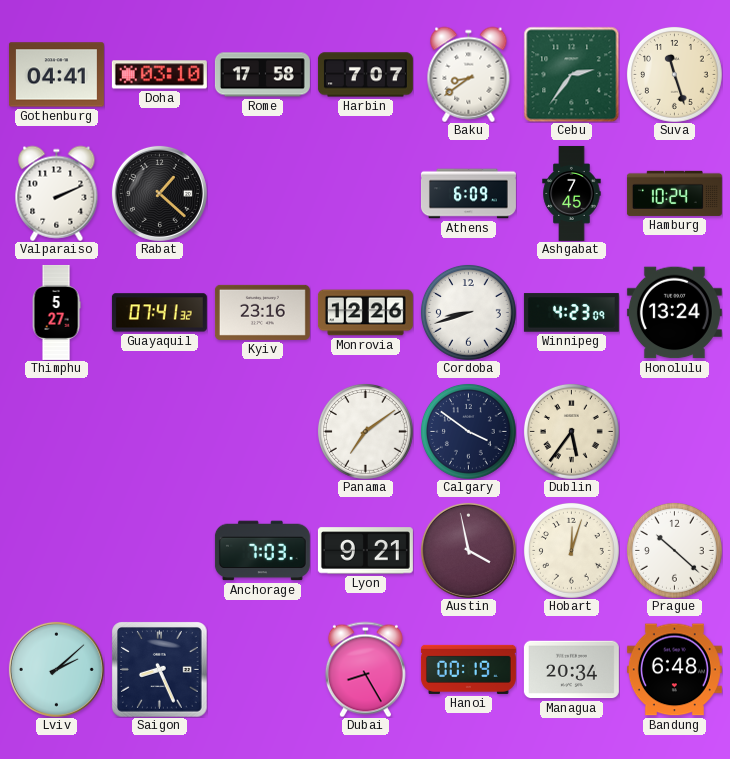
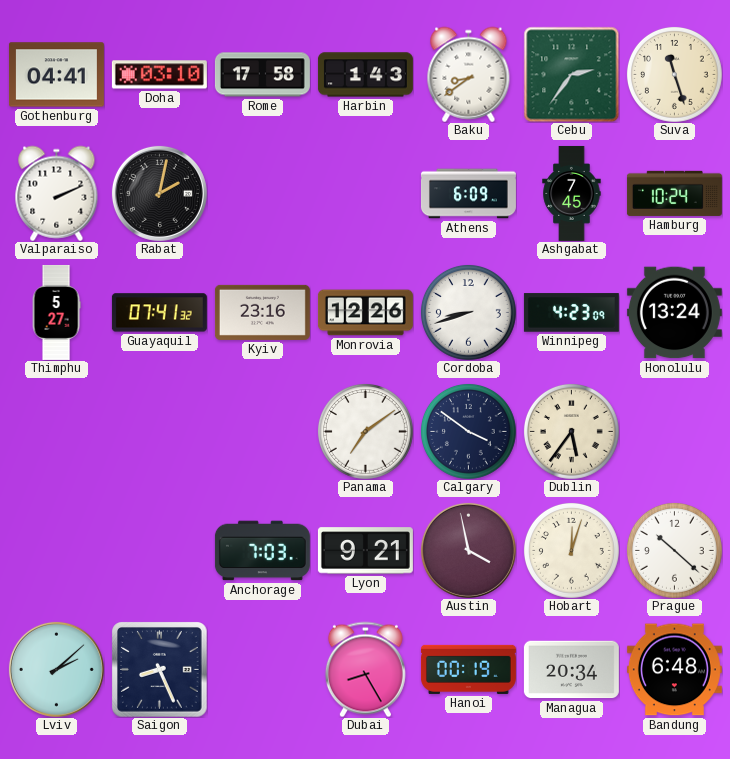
Harbin: 7:07 -> 1:43 (365, 75)
Rabat: 1:22 -> 2:02 (159, 193)
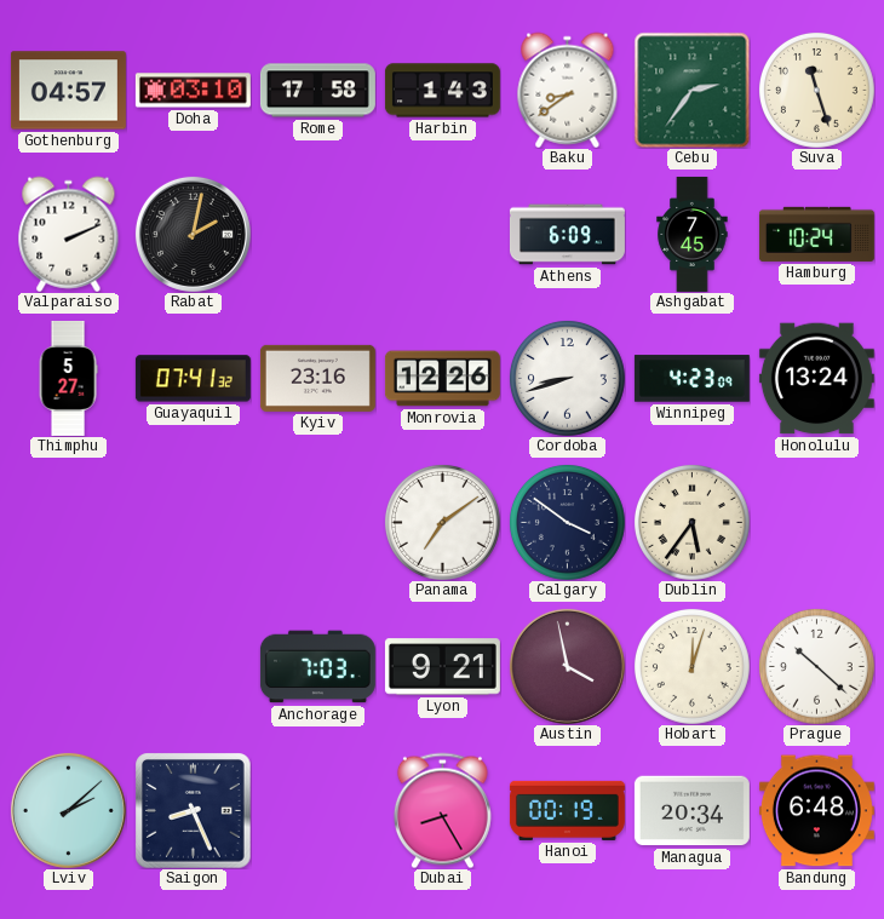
Gothenburg: 04:41 -> 04:57 (68, 91)
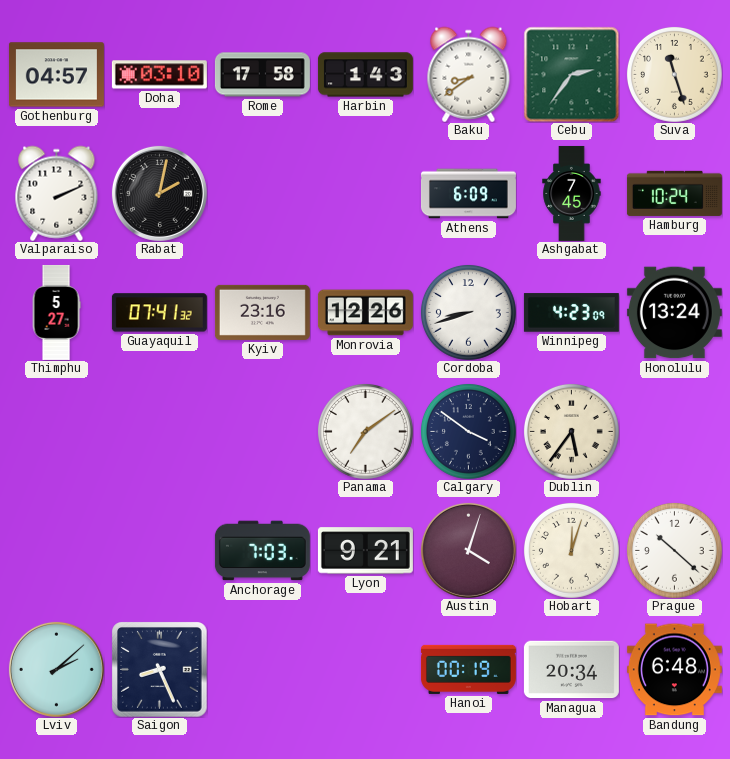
Austin: 3:58 -> 4:03 (468, 550)
Dubai: 8:25 -> none (442, 810)
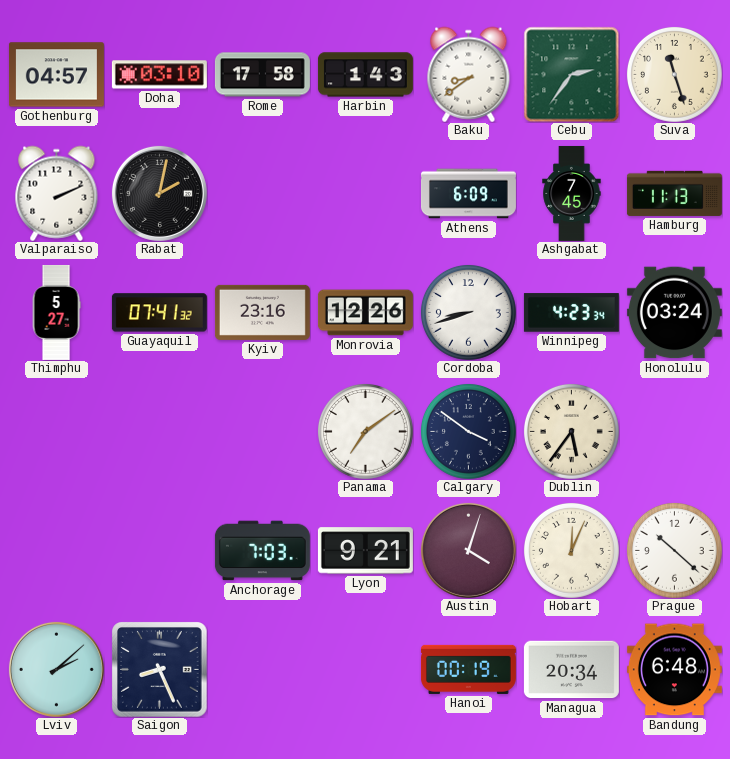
Hamburg: 10:24 -> 11:13 (674, 193)
Winnipeg: 4:23:09 -> 4:23:34 (571, 313)
Honolulu: 13:24 -> 03:24 (674, 313)
Hobart: 12:03 -> 12:04 (571, 550)
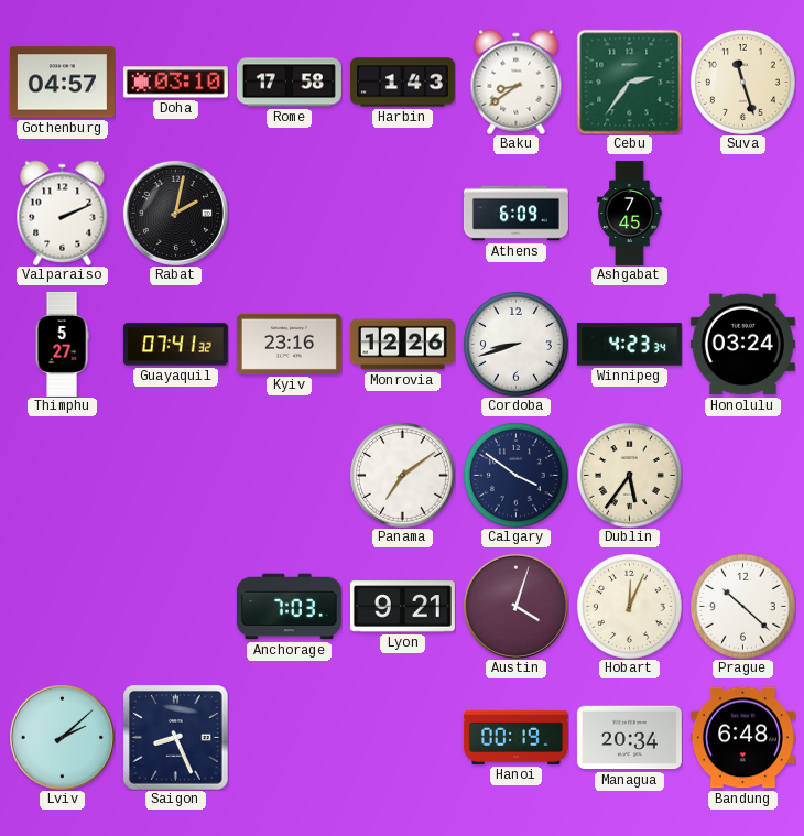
Hamburg: 11:13 -> none (674, 193)
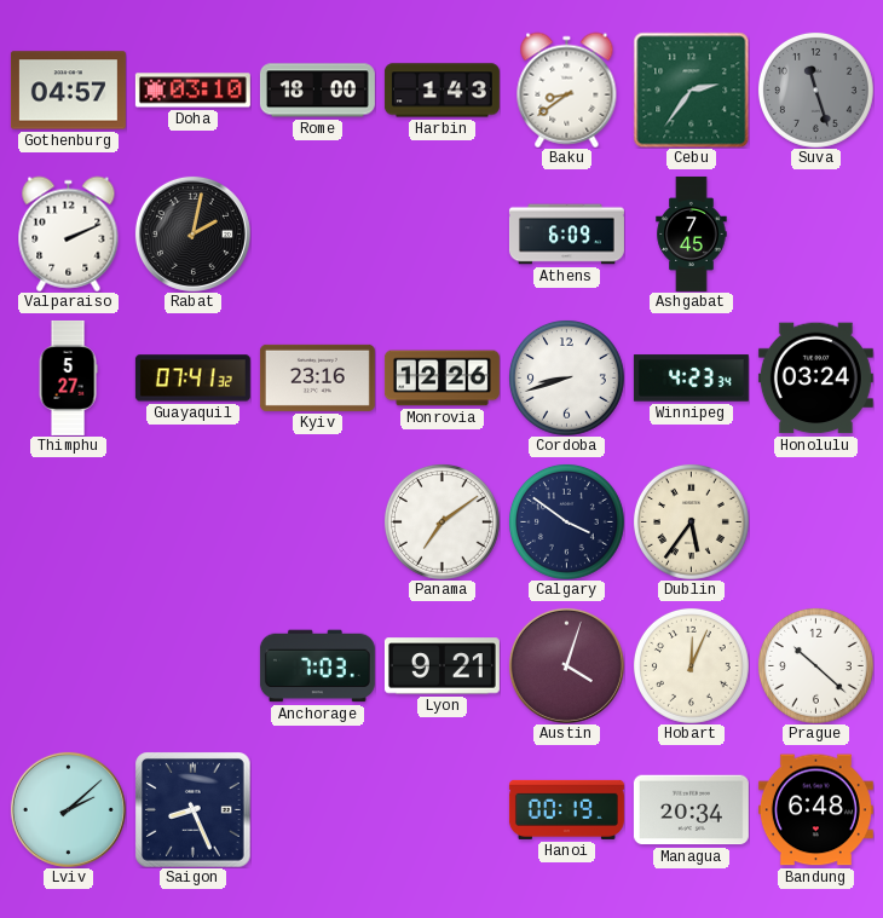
Rome: 17:58 -> 18:00 (317, 91)
Suva dial: cream -> grey (815, 90)
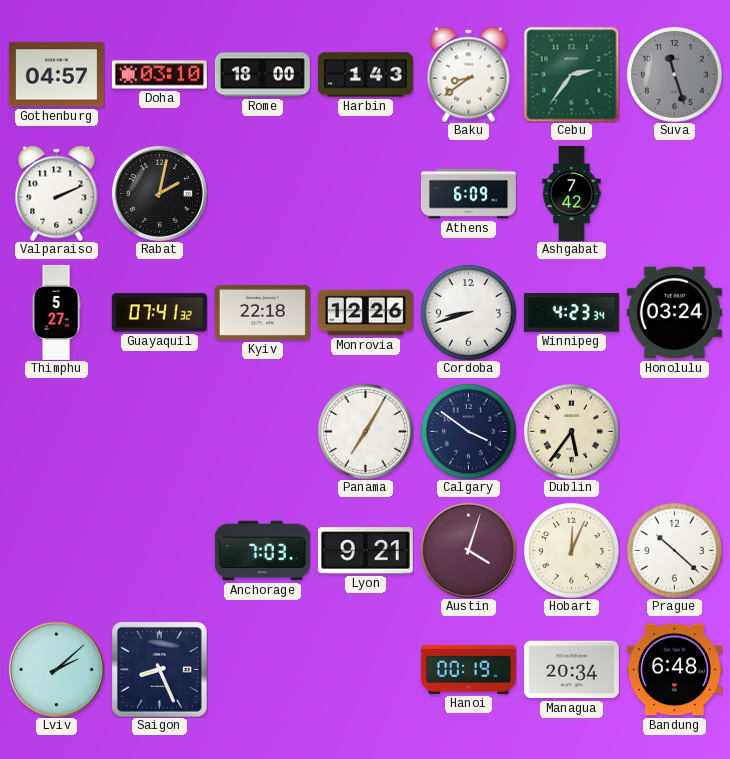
Ashgabat: 7:45 -> 7:42 (572, 193)
Kyiv: 23:16 -> 22:18 (262, 312)
Panama: 7:09 -> 7:05 (365, 431)
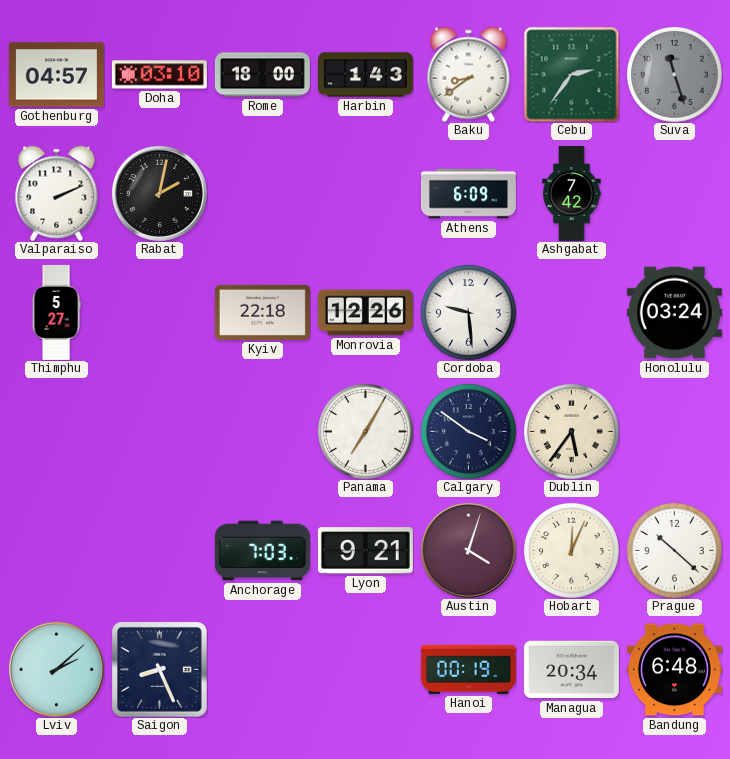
Guayaquil: 07:41 -> none (159, 313)
Cordoba: 8:42 -> 9:29 (468, 312)
Winnipeg: 4:23 -> none (571, 313)
